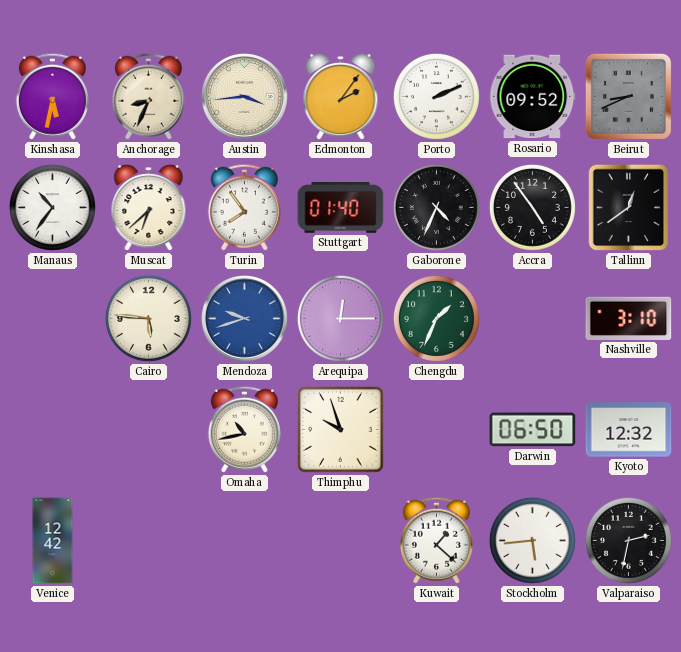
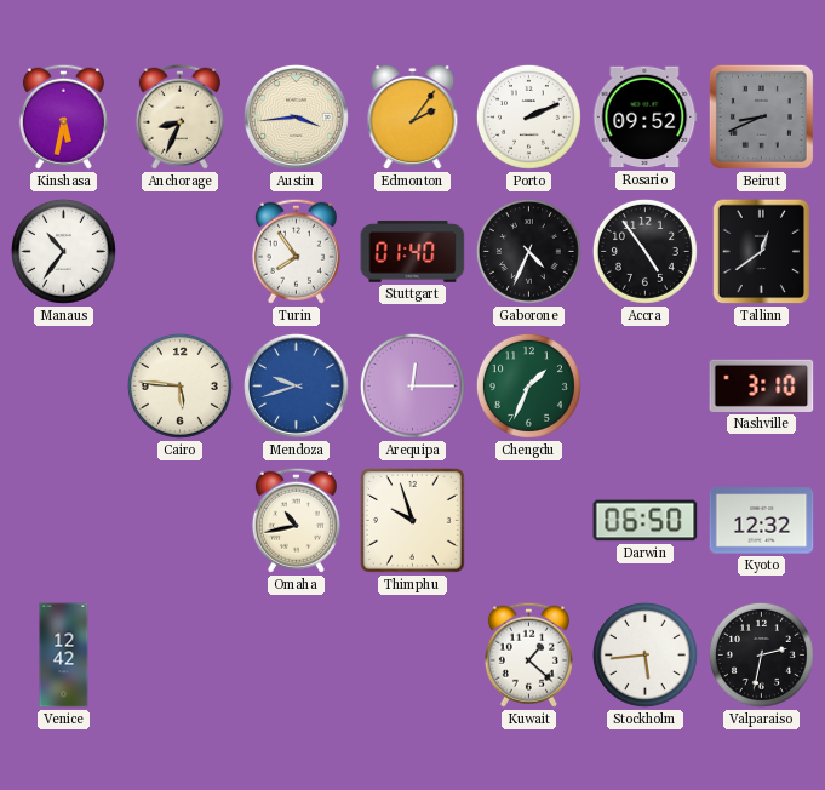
Muscat: 6:38 -> none (149, 208)
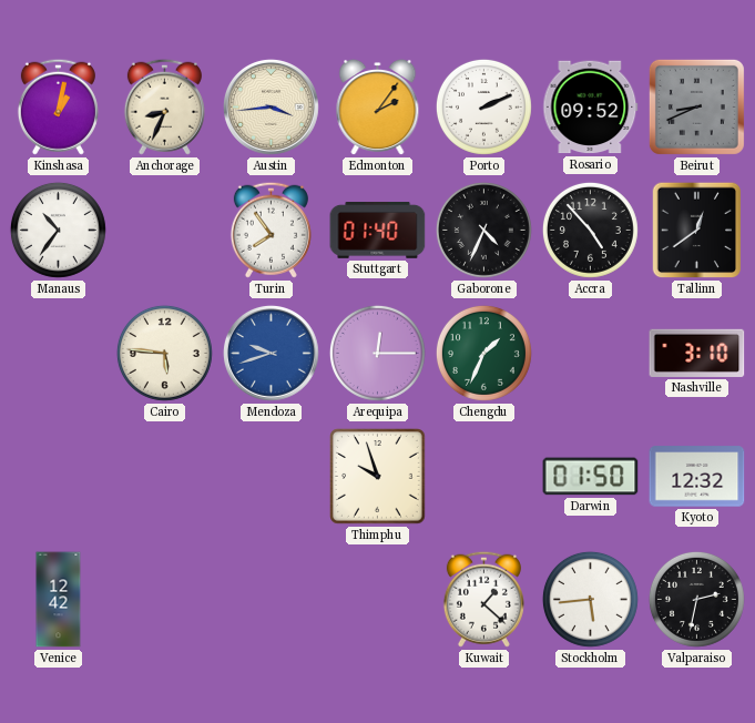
Kinshasa: 5:32 -> 1:02 (58, 106)
Accra: 4:54 -> 4:53 (590, 230)
Omaha: 10:43 -> none (296, 520)
Darwin: 06:50 -> 01:50 (591, 477)
